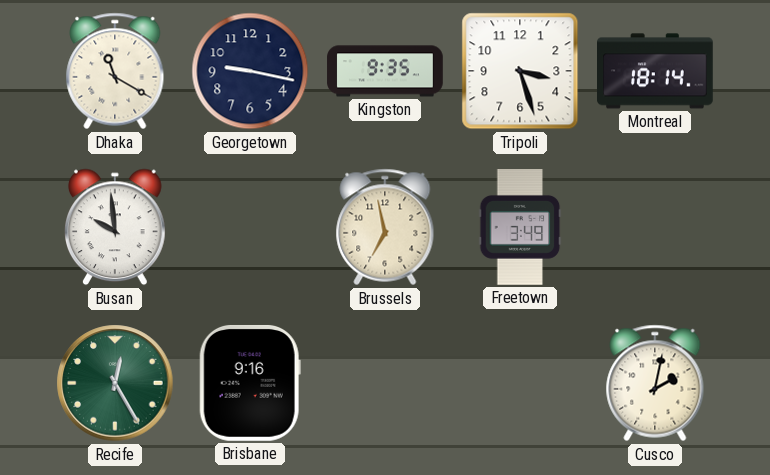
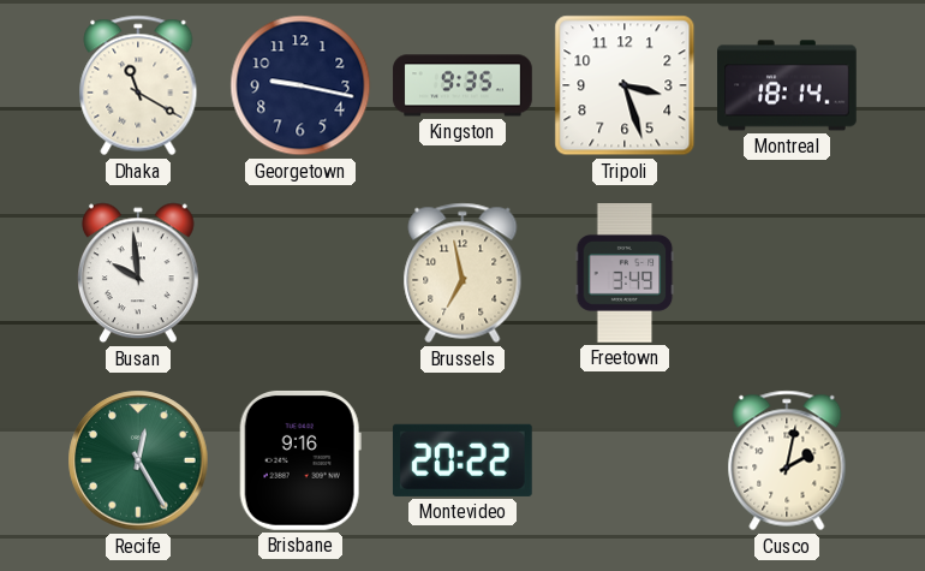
Montevideo: none -> 20:22 (462, 460)
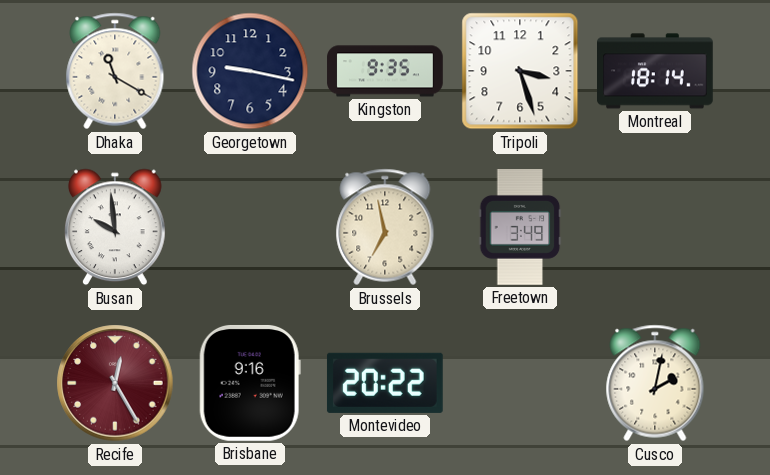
Recife dial: green -> burgundy (115, 383)
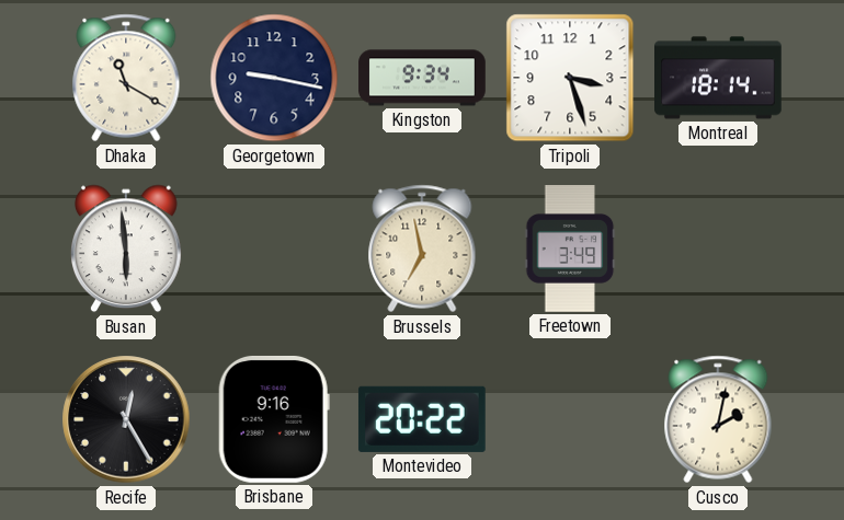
Kingston: 9:35 -> 9:34 (422, 78)
Busan: 9:59 -> 5:59 (127, 249)
Recife dial: burgundy -> black (126, 419)
